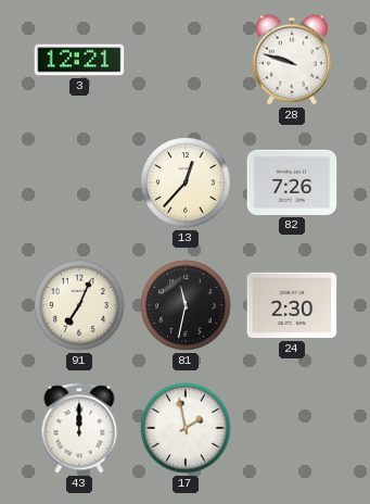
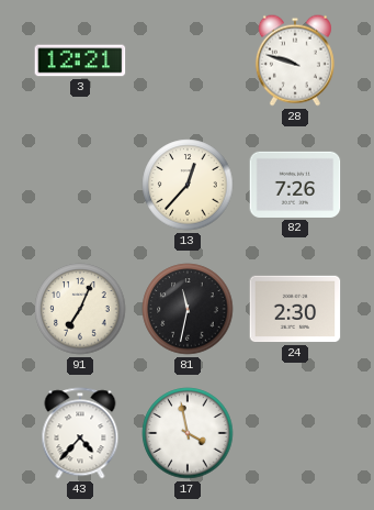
43: 12:00 -> 4:37 (80, 433)
17: 1:58 -> 3:58 (188, 433)
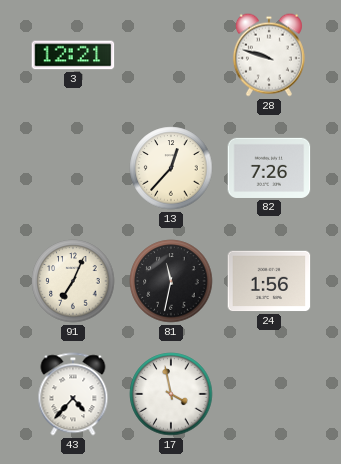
24: 2:30 -> 1:56 (269, 281)
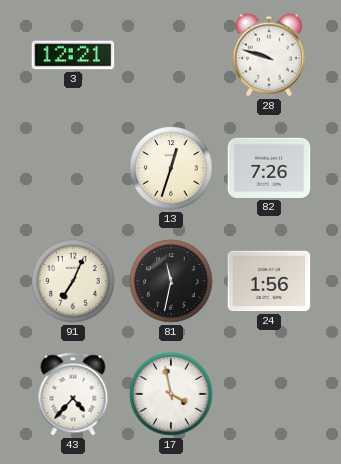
13: 12:37 -> 12:33 (171, 168)
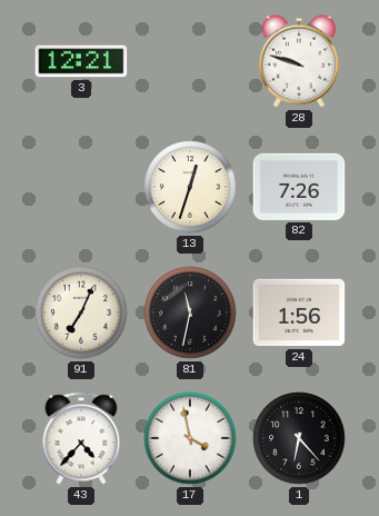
1: none -> 6:23 (299, 438)
